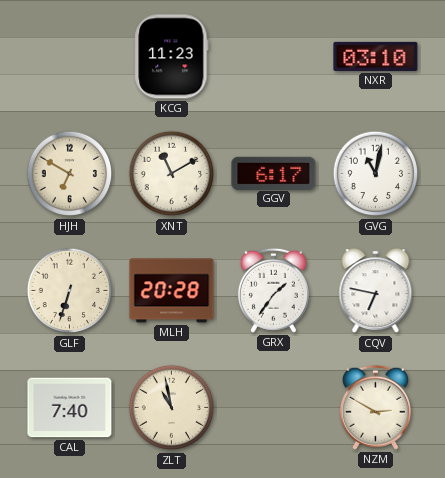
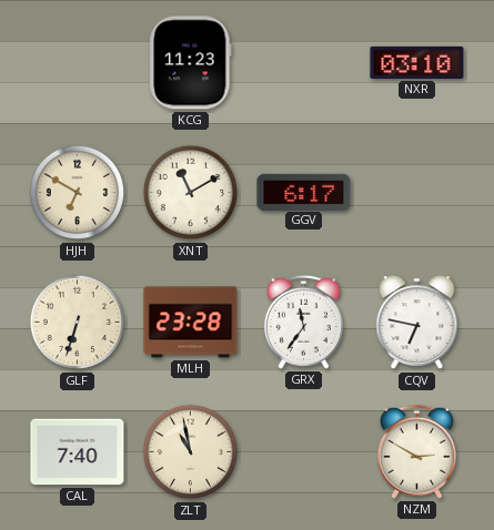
GVG: 11:02 -> none (376, 174)
MLH: 20:28 -> 23:28 (191, 323)
GRX: 1:36 -> 11:36 (303, 322)
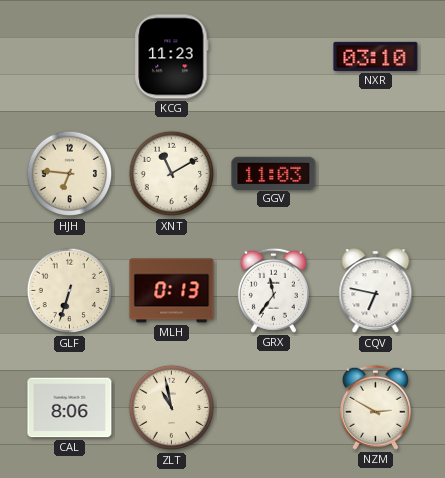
HJH: 6:50 -> 6:46 (70, 174)
GGV: 6:17 -> 11:03 (274, 173)
MLH: 23:28 -> 0:13 (172, 291)
CAL: 7:40 -> 8:06 (70, 408)
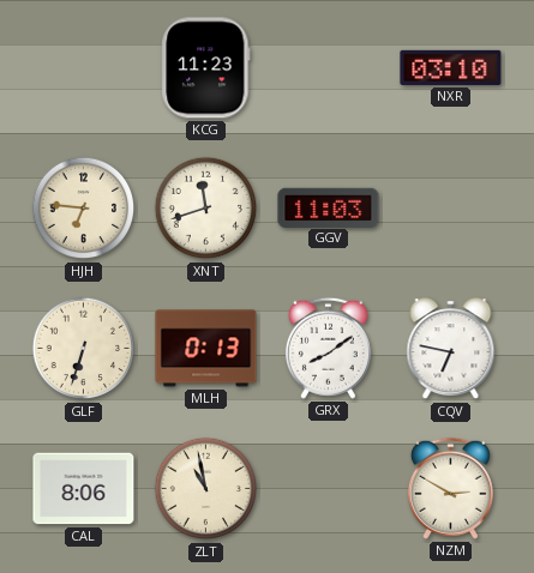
XNT: 11:10 -> 11:42 (206, 209)
GRX: 11:36 -> 8:09 (328, 348)
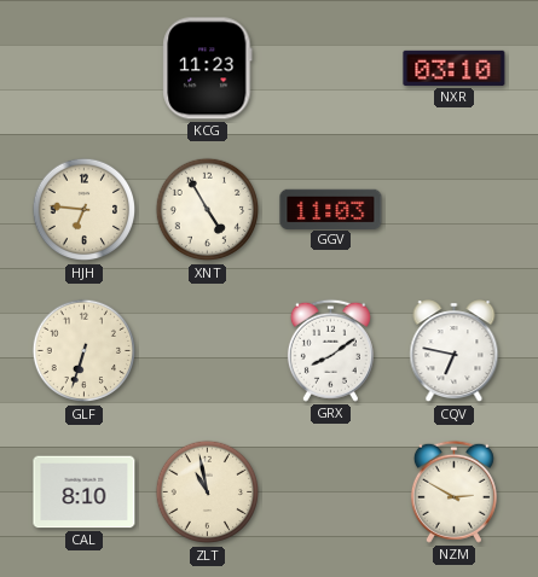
XNT: 11:42 -> 4:55 (208, 210)
MLH: 0:13 -> none (206, 349)
CAL: 8:06 -> 8:10 (85, 493)
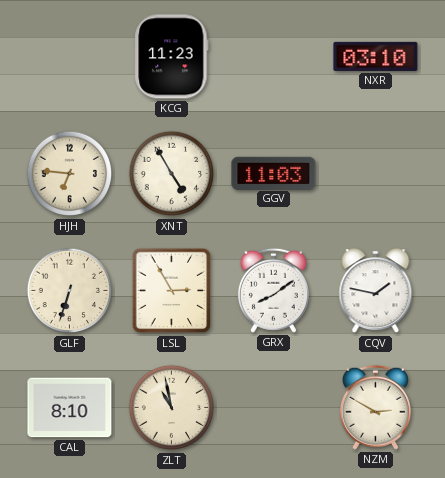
LSL: none -> 2:55 (172, 291)
CQV: 6:47 -> 1:47 (376, 291)
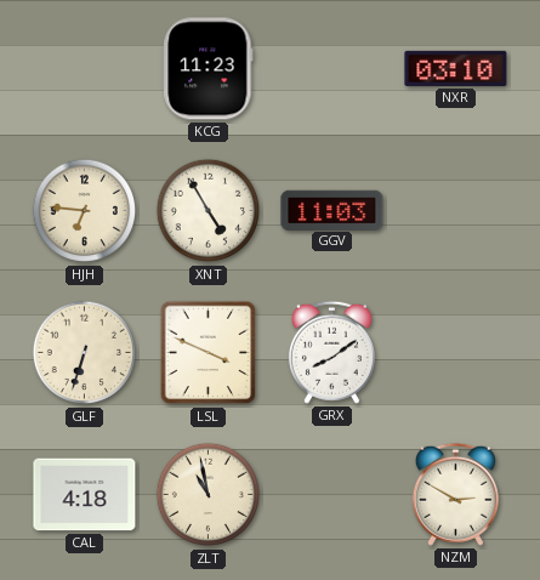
LSL: 2:55 -> 3:49 (209, 353)
CQV: 1:47 -> none (376, 291)
CAL: 8:10 -> 4:18 (85, 495)
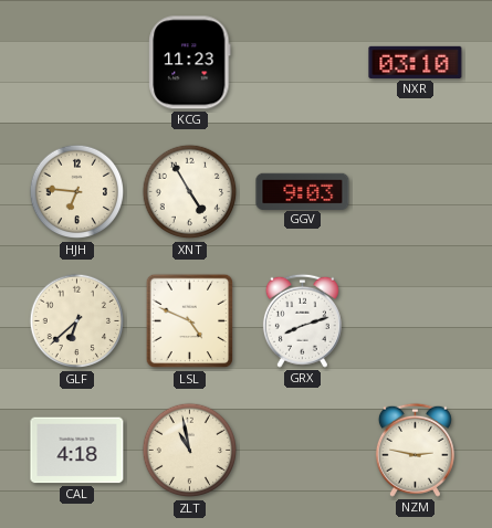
GGV: 11:03 -> 9:03 (303, 191)
GLF: 6:33 -> 6:38 (77, 321)
LSL: 3:49 -> 4:49 (190, 321)
GRX: 8:09 -> 8:12 (302, 320)
NZM: 2:50 -> 2:47 (415, 450)
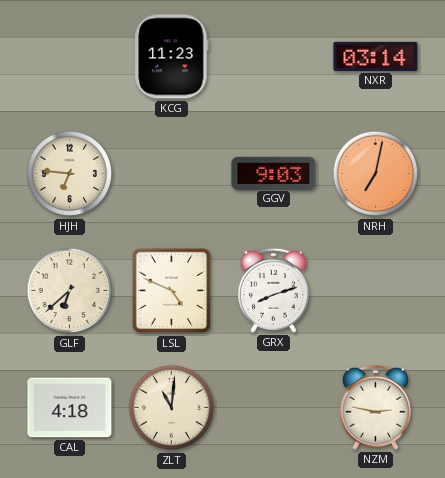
NXR: 03:10 -> 03:14 (376, 56)
XNT: 4:55 -> none (190, 192)
NRH: none -> 7:02 (376, 174)
ZLT: 10:58 -> 11:01 (172, 408)
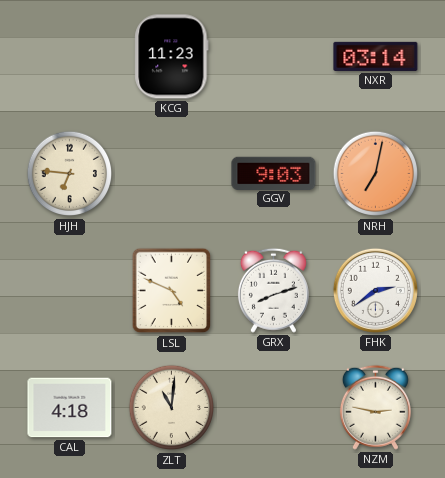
GLF: 6:38 -> none (70, 291)
FHK: none -> 2:39 (375, 290)
